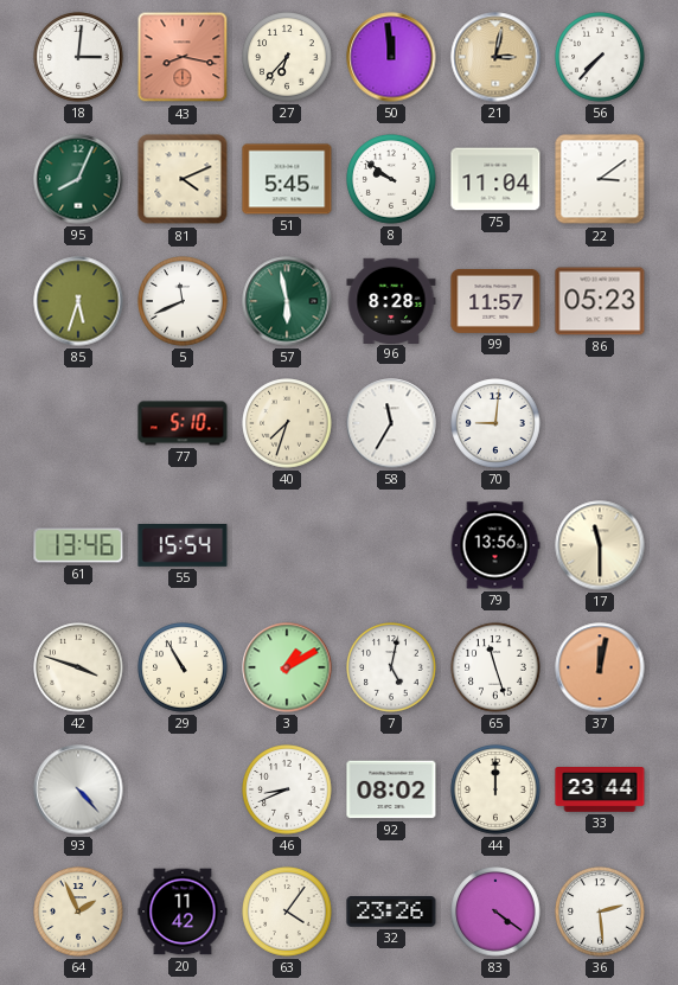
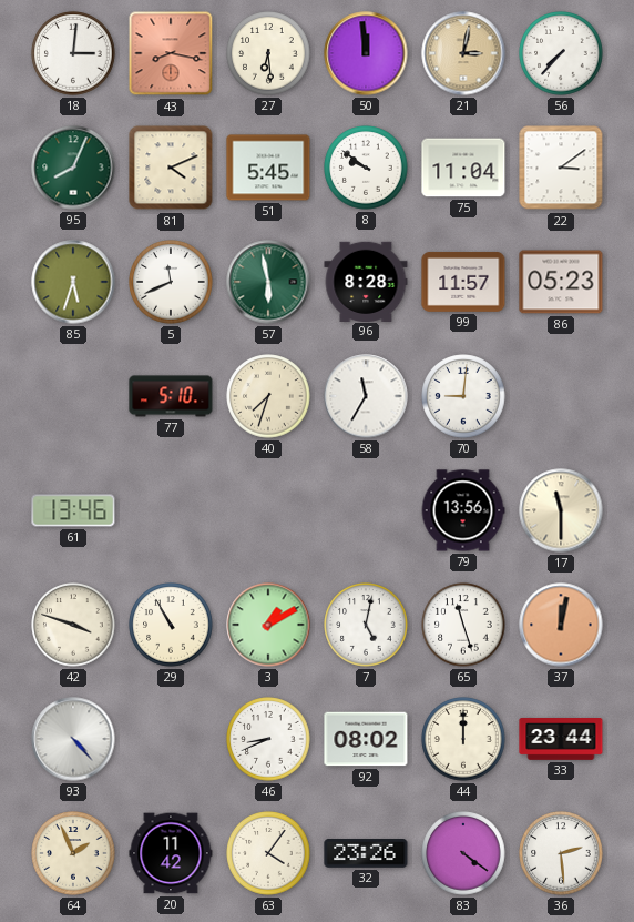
27: 6:37 -> 6:29 (268, 53)
55: 15:54 -> none (183, 546)
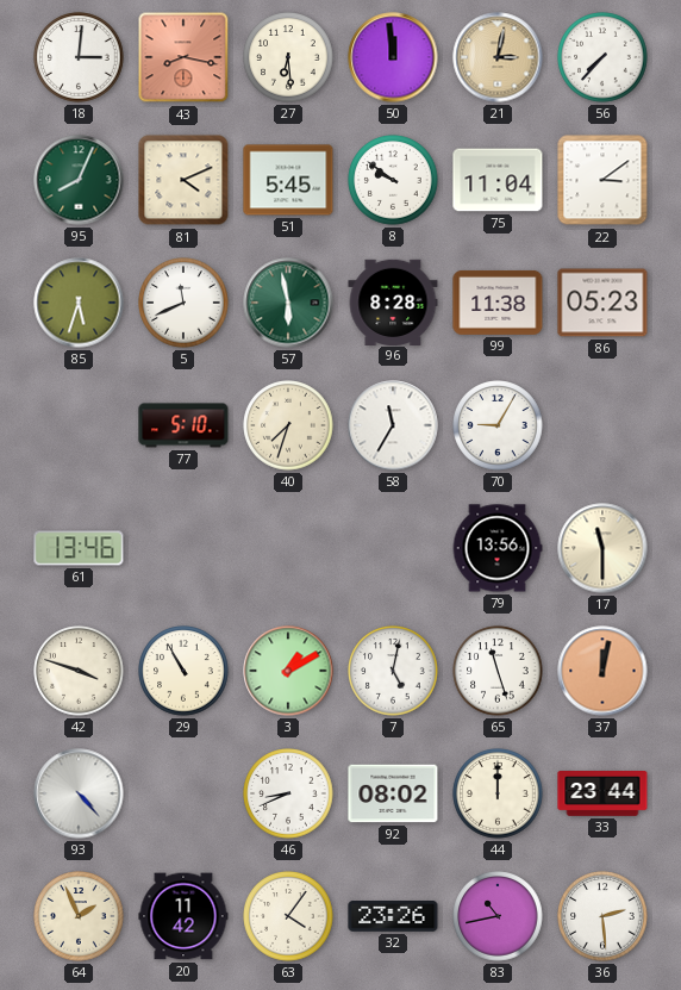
99: 11:57 -> 11:38 (498, 303)
70: 9:01 -> 9:05 (498, 425)
83: 4:21 -> 10:43 (498, 916)
